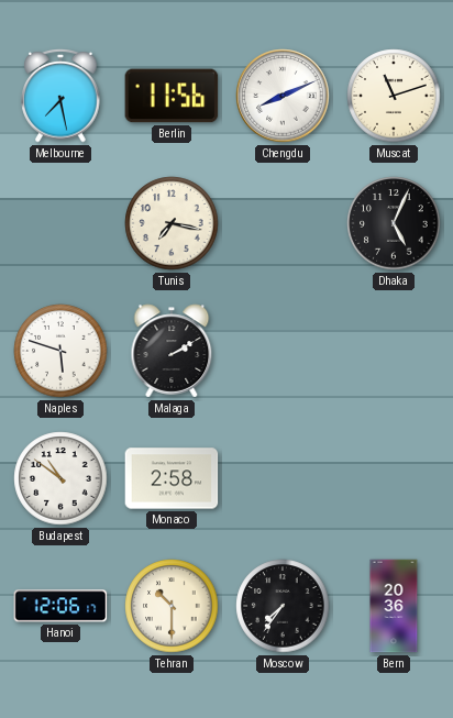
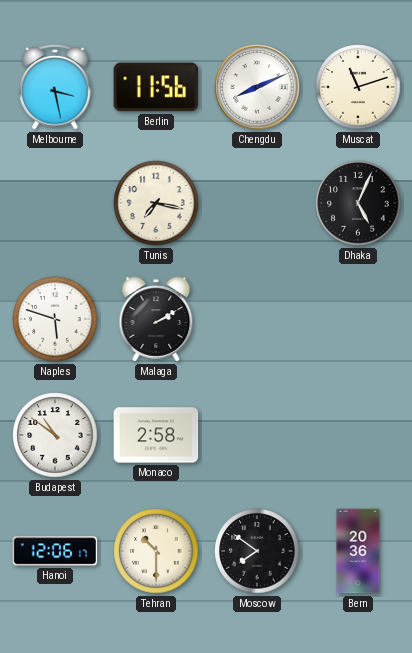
Melbourne: 7:28 -> 3:28 (55, 87)
Moscow: 7:36 -> 7:51 (257, 551)
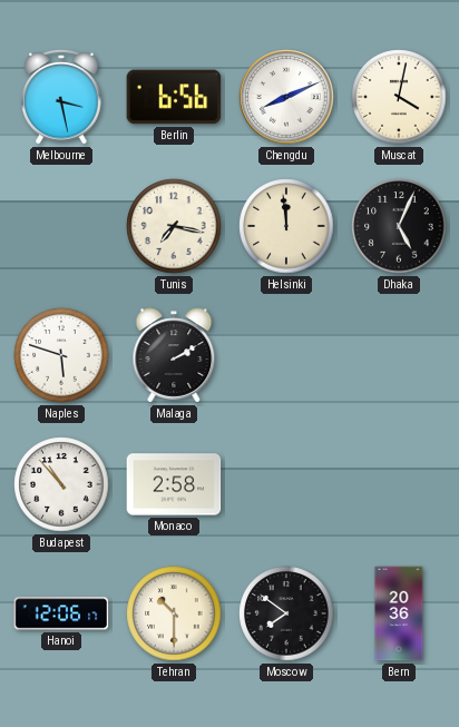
Berlin: 11:56 -> 6:56 (174, 97)
Muscat: 11:12 -> 4:02 (399, 97)
Helsinki: none -> 11:59 (286, 226)
Budapest: 10:51 -> 10:53 (61, 484)
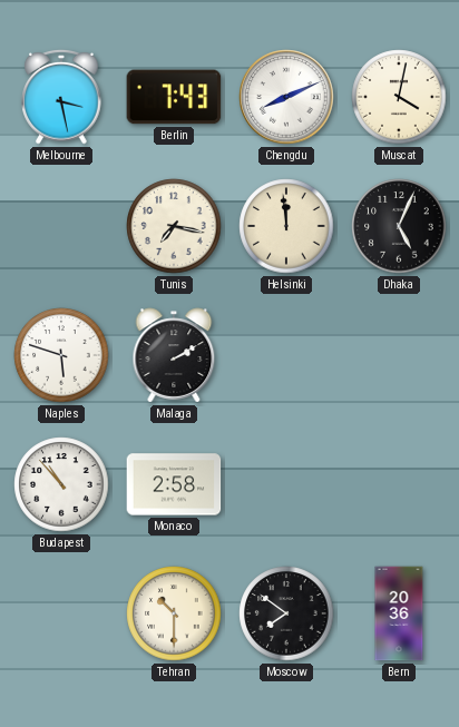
Berlin: 6:56 -> 7:43 (174, 97)
Hanoi: 12:06 -> none (61, 613)
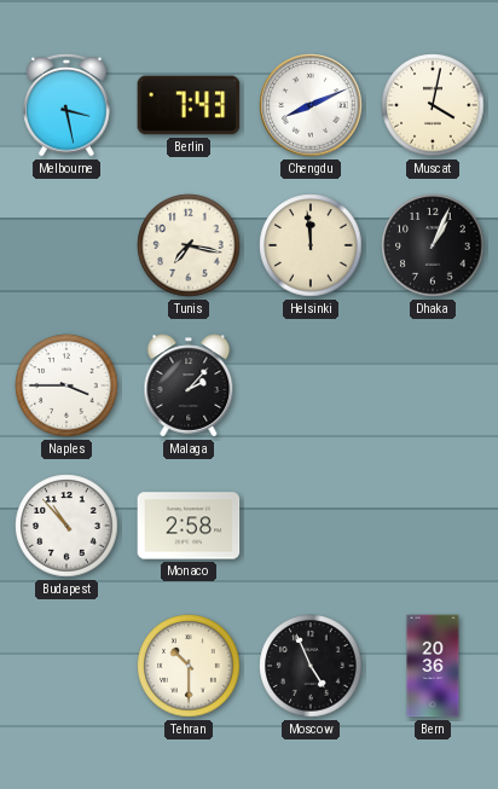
Dhaka: 5:04 -> 1:04 (433, 245)
Naples: 5:48 -> 3:45 (66, 385)
Malaga: 2:10 -> 2:07 (189, 385)
Moscow: 7:51 -> 4:56 (311, 666)
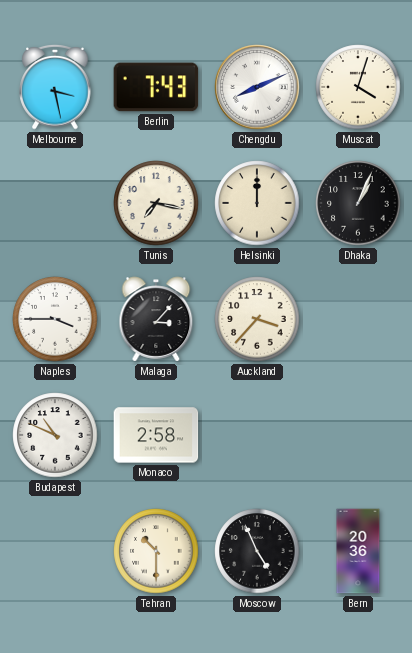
Muscat: 4:02 -> 4:03 (358, 87)
Helsinki: 11:59 -> 12:00 (257, 203)
Malaga: 2:07 -> 3:07 (156, 319)
Auckland: none -> 3:37 (257, 319)
Budapest: 10:53 -> 10:49 (55, 435)
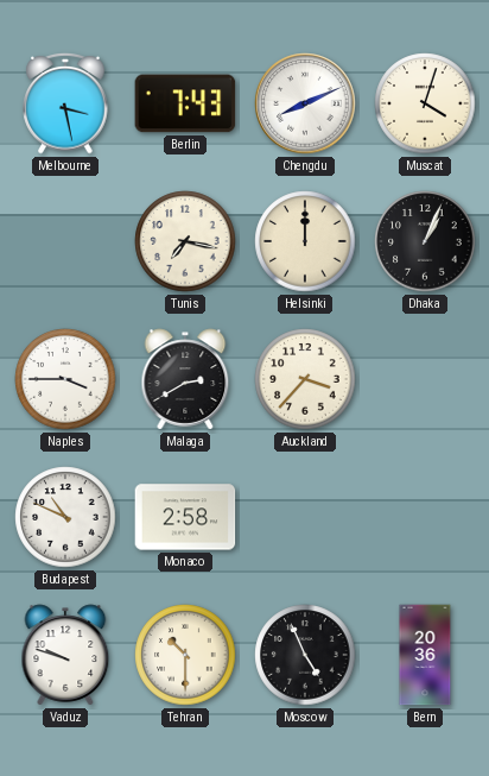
Malaga: 3:07 -> 2:40 (185, 379)
Vaduz: none -> 9:48 (65, 655)
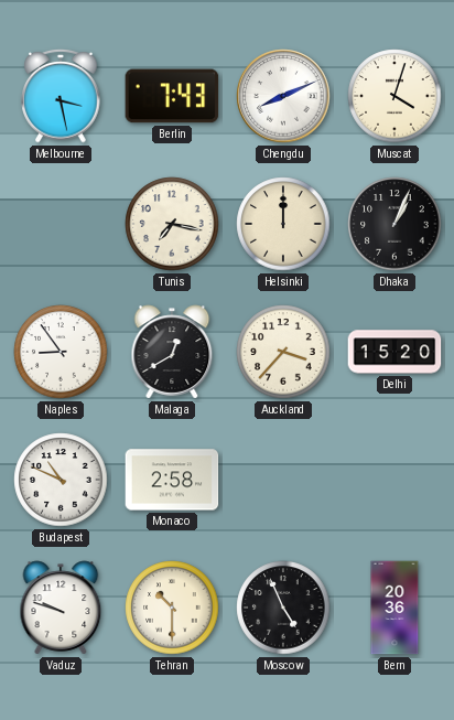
Naples: 3:45 -> 8:54 (61, 352)
Malaga: 2:40 -> 12:40 (172, 352)
Delhi: none -> 15:20 (394, 352)
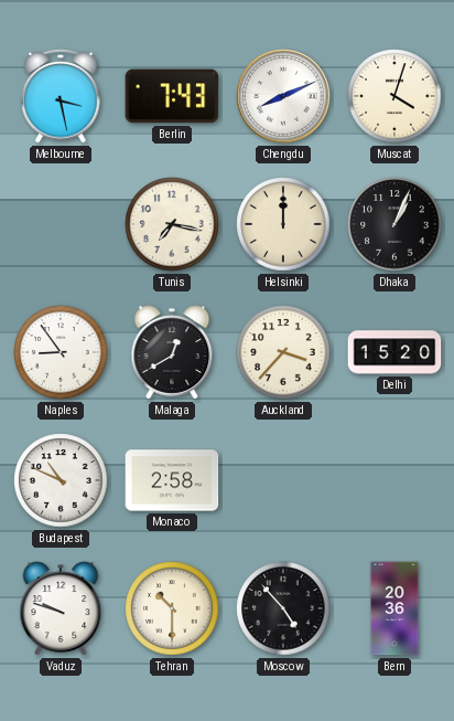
Moscow: 4:56 -> 4:53 (283, 608)
